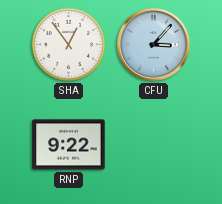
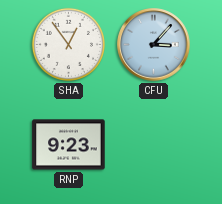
RNP: 9:22 -> 9:23 (69, 145)
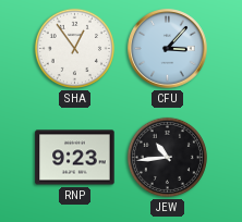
JEW: none -> 10:44 (167, 157)
